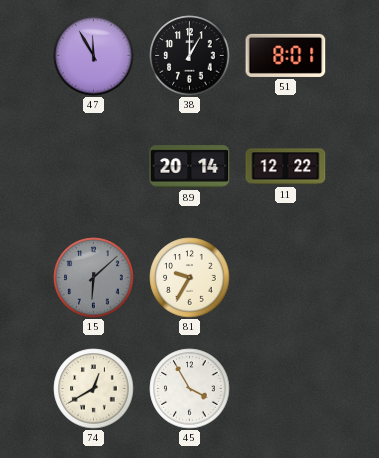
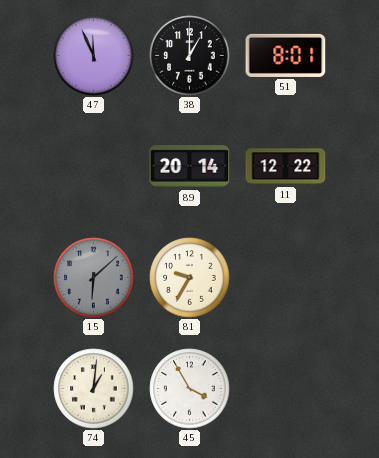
47: 11:55 -> 11:56 (94, 56)
74: 12:40 -> 1:01 (94, 389)
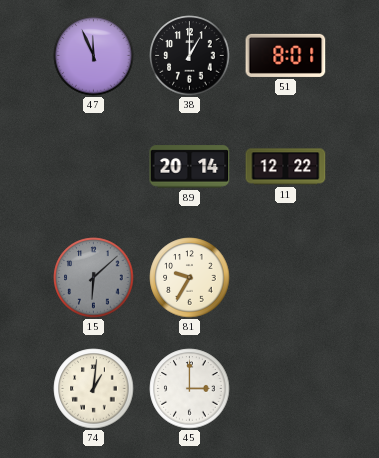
45: 3:55 -> 3:00 (190, 389)
